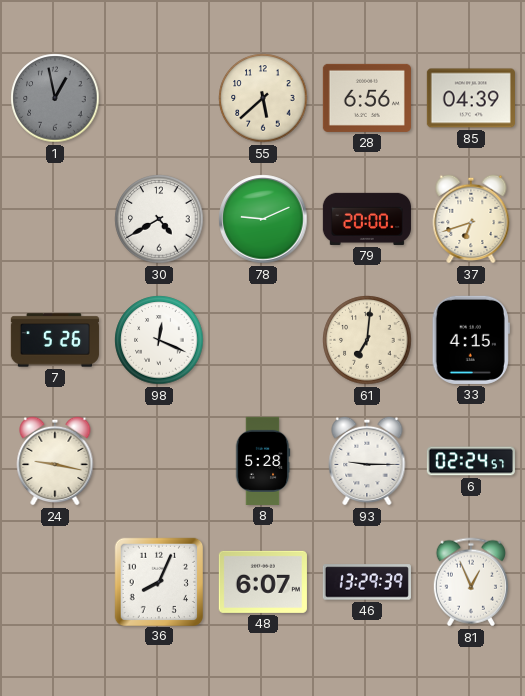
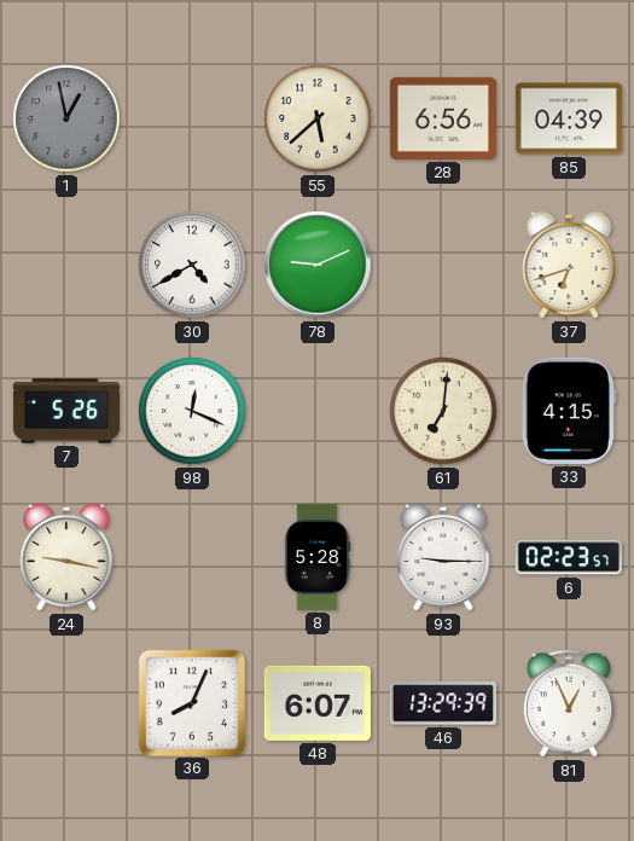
79: 20:00 -> none (367, 219)
6: 02:24 -> 02:23 (569, 557)
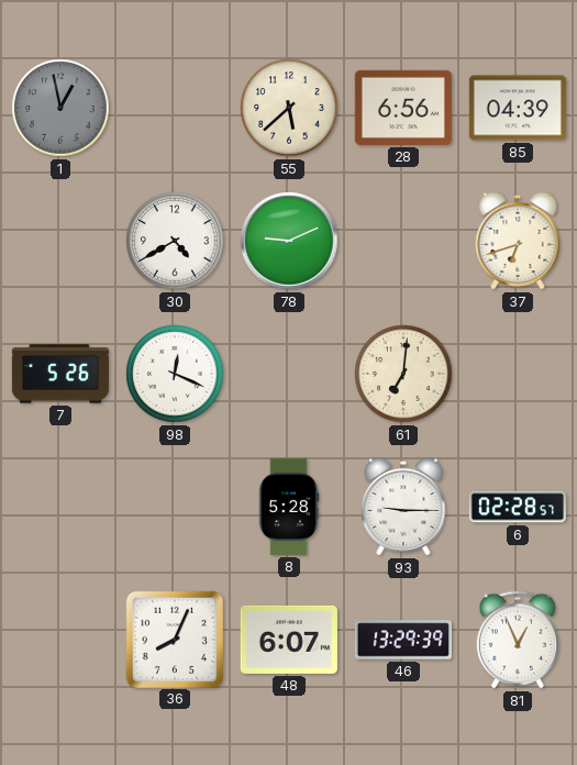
33: 4:15 -> none (569, 411)
24: 9:17 -> none (66, 557)
6: 02:23 -> 02:28 (518, 507)
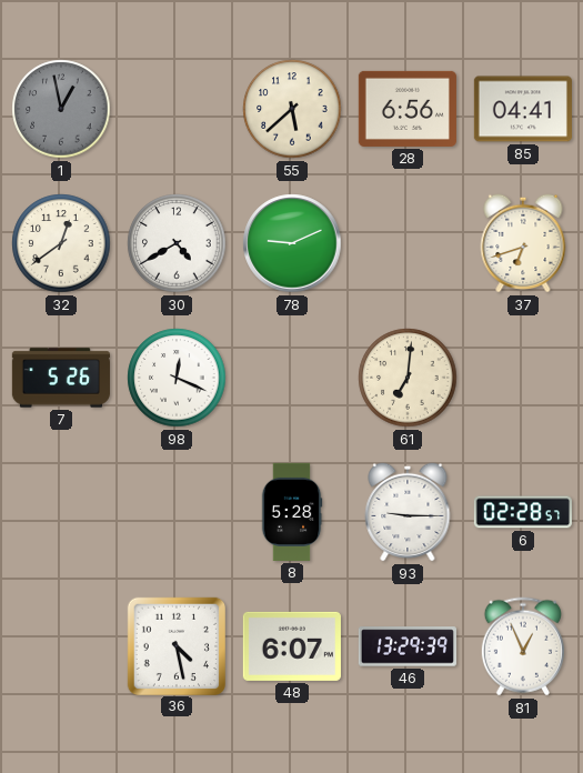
85: 04:39 -> 04:41 (523, 109)
32: none -> 12:39 (61, 243)
36: 8:04 -> 4:28 (175, 645)
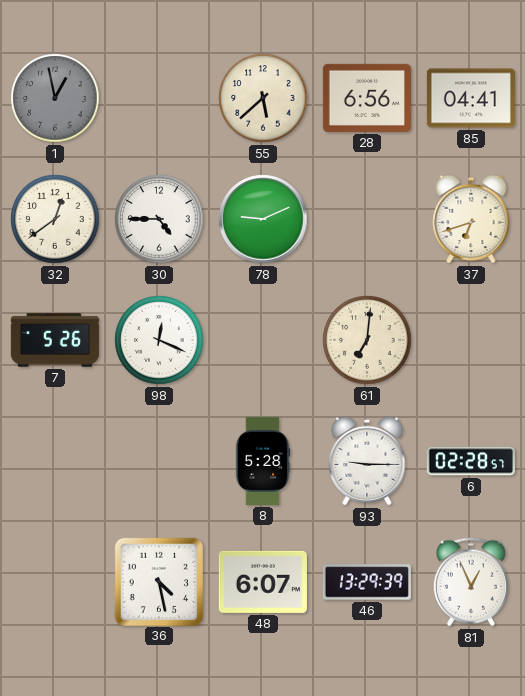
30: 4:40 -> 4:45 (159, 219)
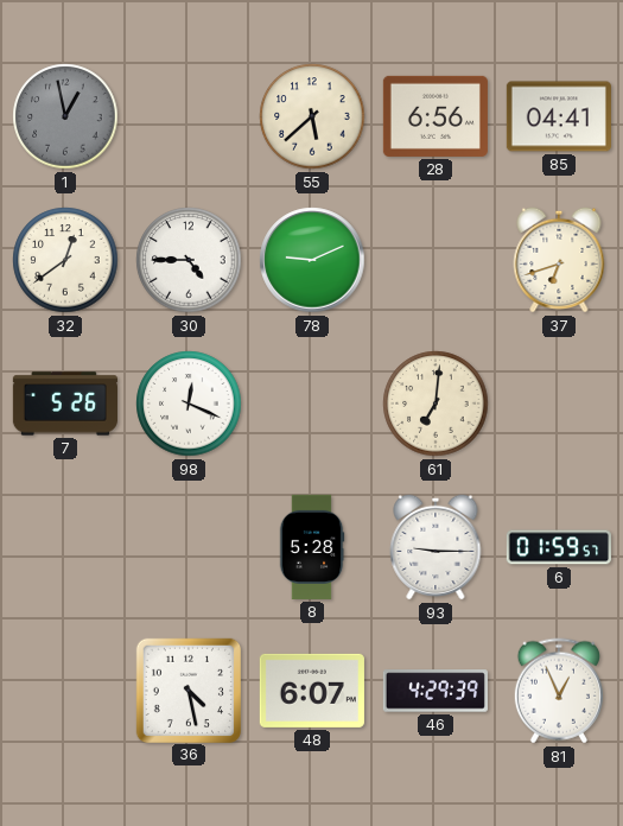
6: 02:28 -> 01:59 (559, 547)
46: 13:29 -> 4:29 (436, 691)
